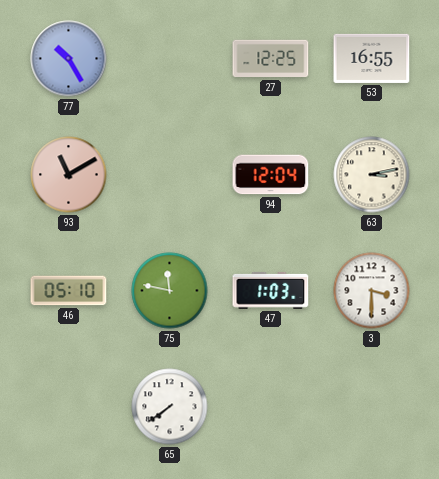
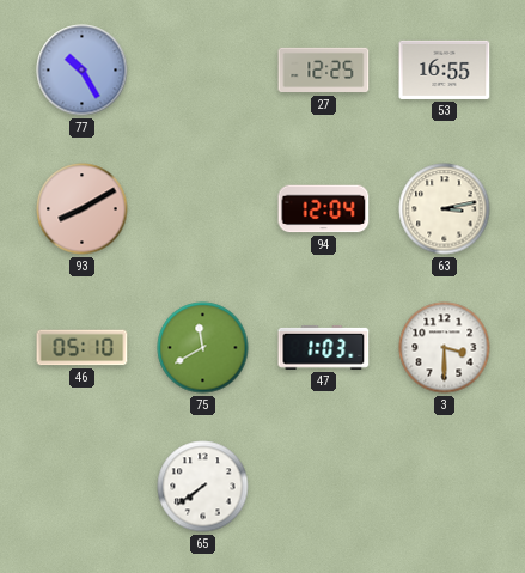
93: 11:10 -> 8:10 (83, 209)
75: 11:47 -> 11:40 (203, 348)
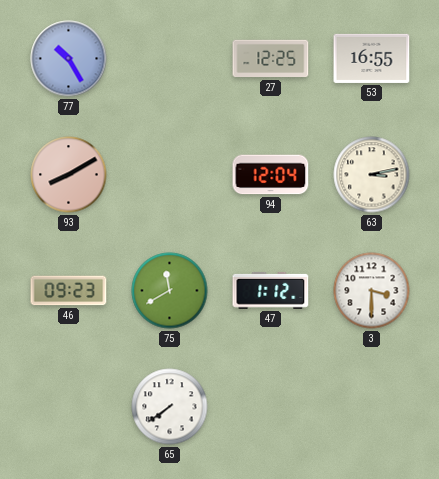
46: 05:10 -> 09:23 (69, 291)
47: 1:03 -> 1:12 (271, 290)
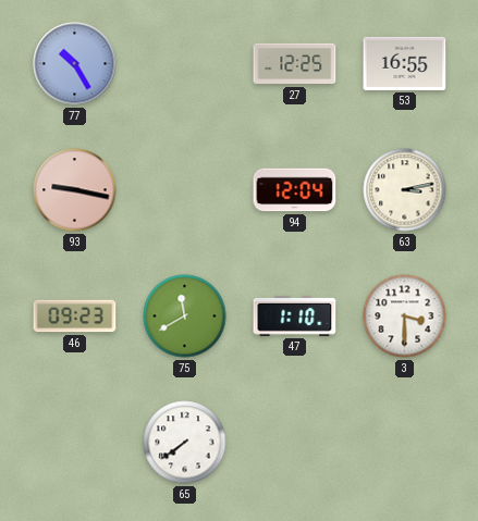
93: 8:10 -> 9:17 (75, 190)
47: 1:12 -> 1:10 (295, 315)
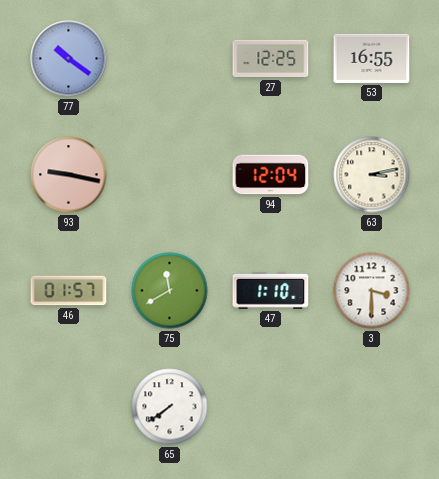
77: 10:25 -> 10:21 (69, 59)
46: 09:23 -> 01:57 (69, 291)
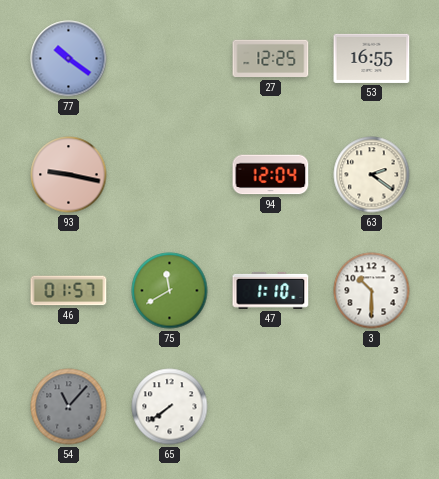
63: 3:13 -> 2:21 (372, 175)
3: 3:30 -> 10:30 (372, 291)
54: none -> 11:07 (69, 407)
